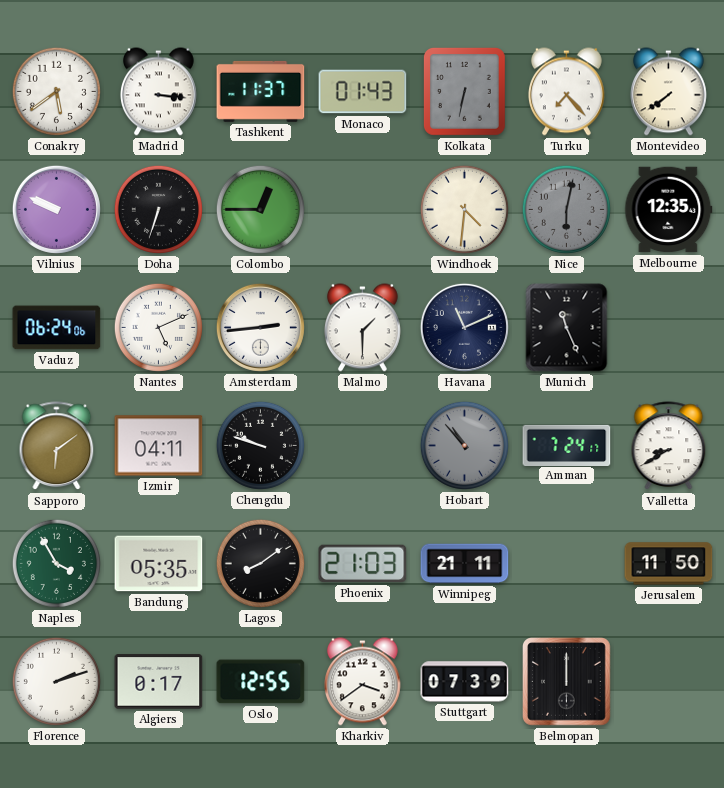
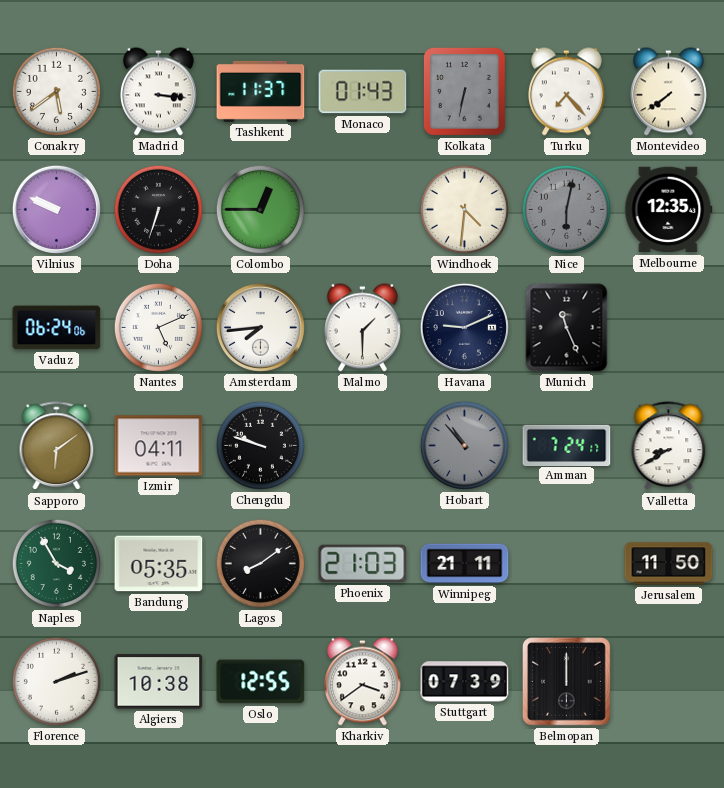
Amsterdam: 2:44 -> 7:44 (260, 327)
Havana: 11:11 -> 9:11 (464, 327)
Algiers: 0:17 -> 10:38 (159, 682)
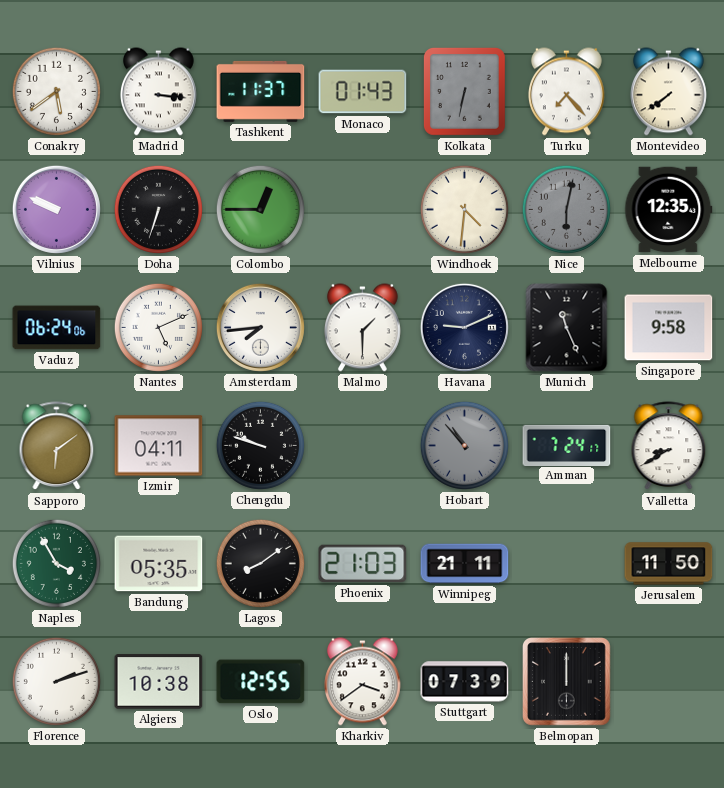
Singapore: none -> 9:58 (669, 328)
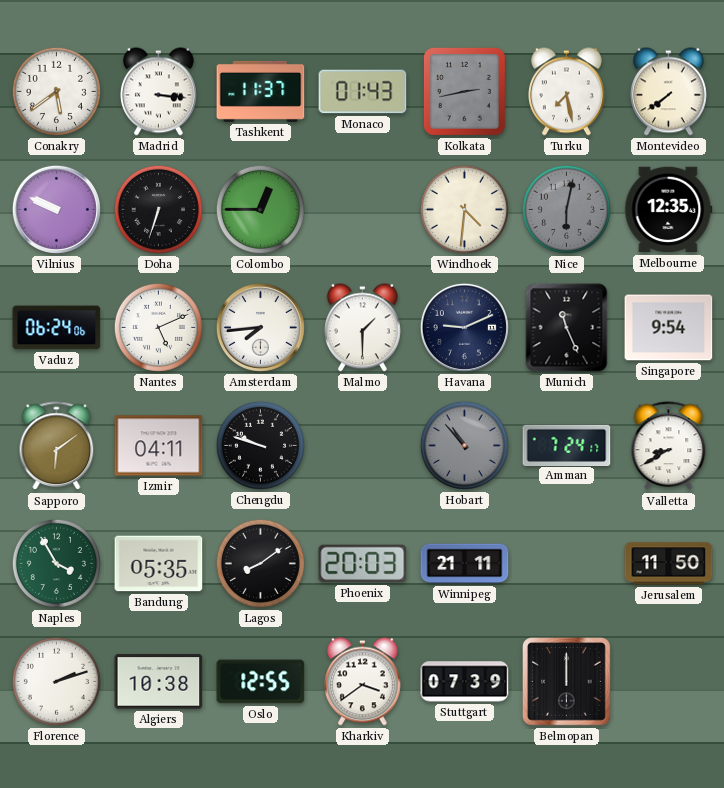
Kolkata: 6:32 -> 2:43 (464, 91)
Turku: 7:23 -> 7:28 (566, 92)
Singapore: 9:58 -> 9:54 (669, 328)
Phoenix: 21:03 -> 20:03 (363, 564)
